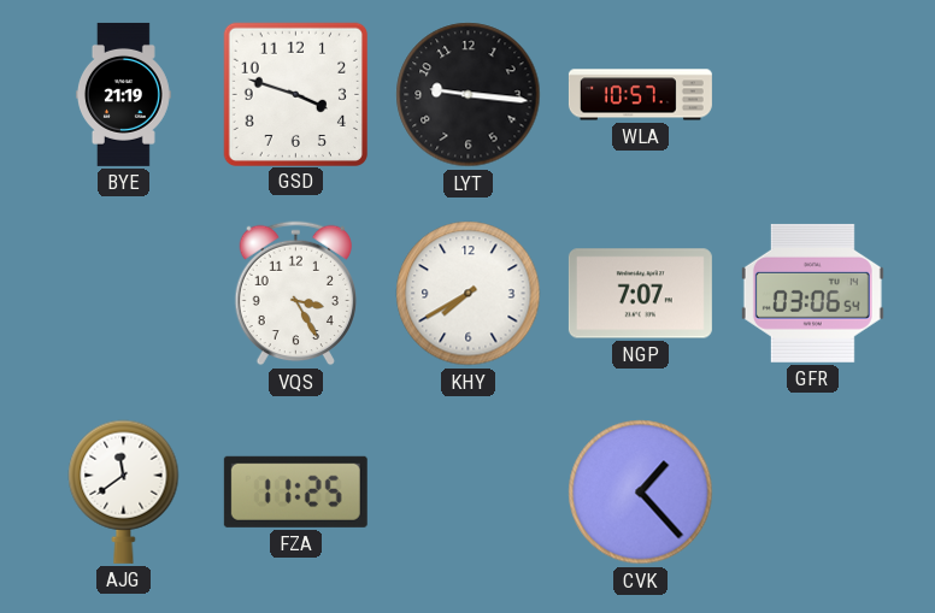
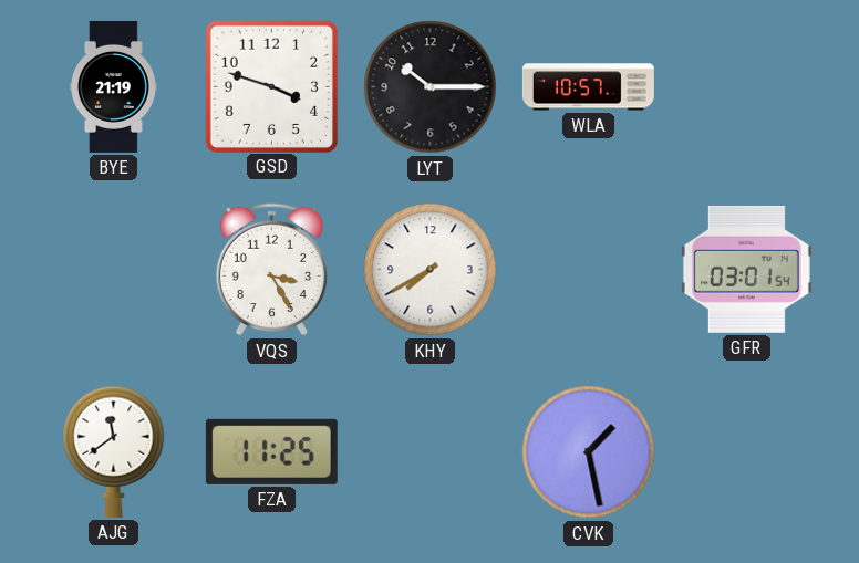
LYT: 9:16 -> 10:15 (431, 87)
NGP: 7:07 -> none (640, 294)
GFR: 03:06 -> 03:01 (746, 269)
CVK: 1:23 -> 1:28 (589, 452)
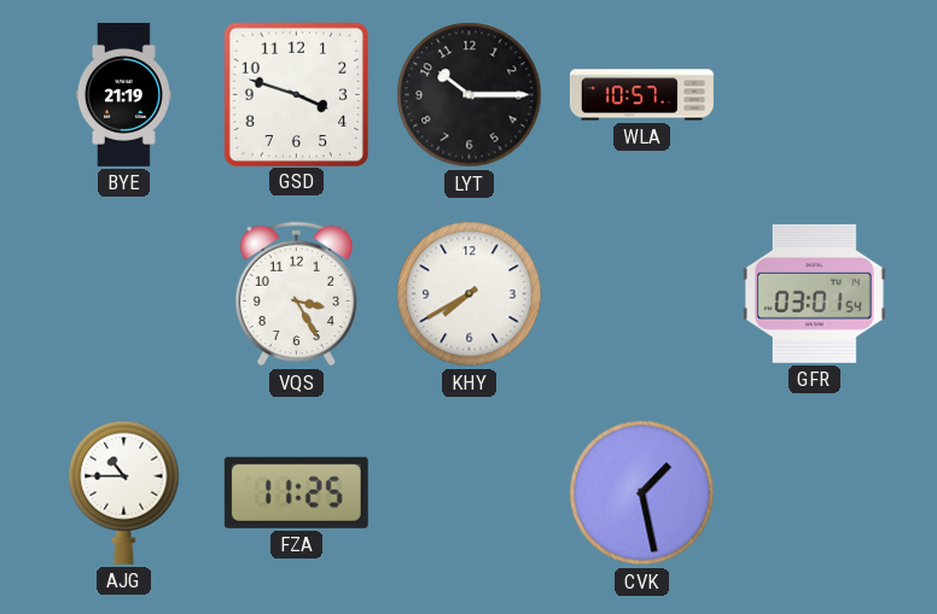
AJG: 11:39 -> 10:45 (124, 492)
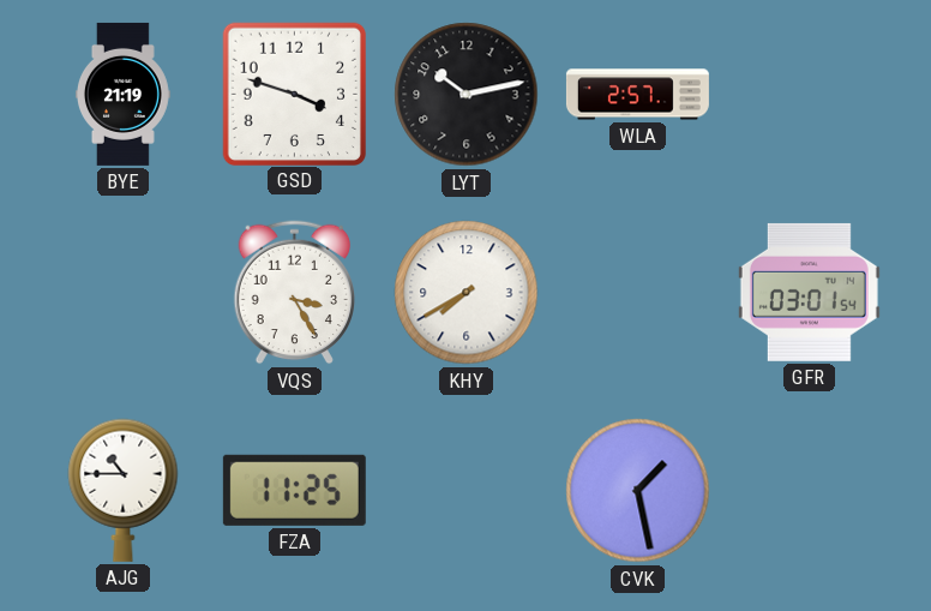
LYT: 10:15 -> 10:13 (467, 95)
WLA: 10:57 -> 2:57 (637, 95)
